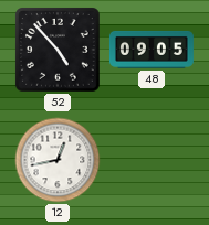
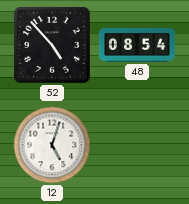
48: 09:05 -> 08:54 (137, 45)
12: 12:43 -> 5:03 (52, 145)
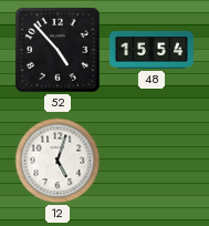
48: 08:54 -> 15:54 (151, 50)
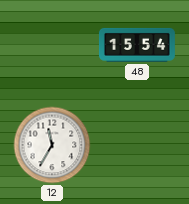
52: 4:53 -> none (59, 51)
12: 5:03 -> 11:35 (52, 145)
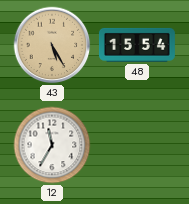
43: none -> 5:25 (52, 45)
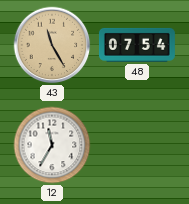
43: 5:25 -> 11:25 (52, 45)
48: 15:54 -> 07:54 (137, 45)
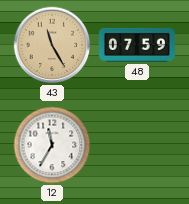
48: 07:54 -> 07:59 (137, 45)
